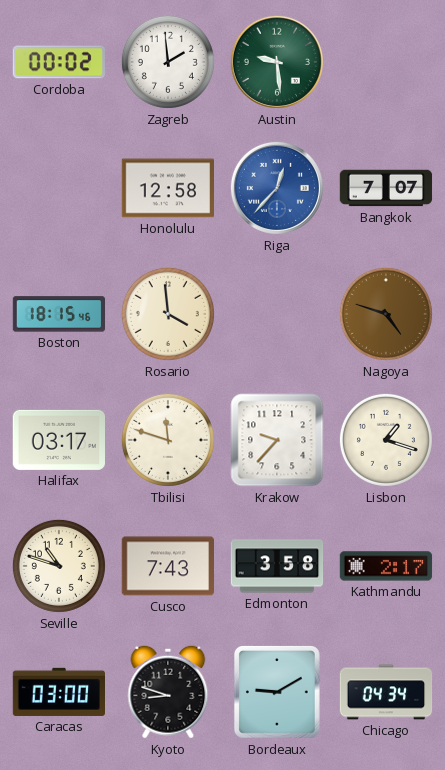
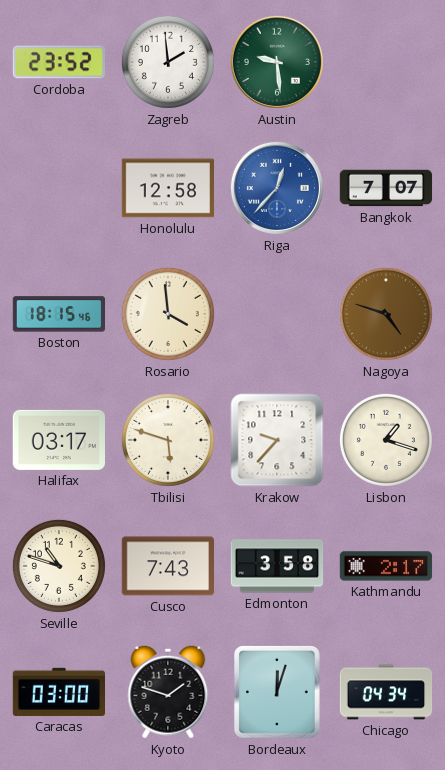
Cordoba: 00:02 -> 23:52 (58, 62)
Tbilisi: 11:48 -> 5:48 (168, 440)
Kyoto: 8:48 -> 1:48 (168, 692)
Bordeaux: 9:10 -> 12:03 (277, 693)
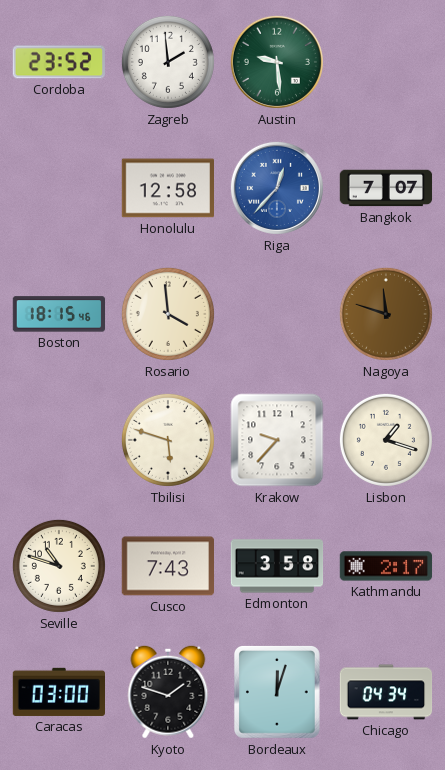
Nagoya: 4:48 -> 11:48 (386, 314)
Halifax: 03:17 -> none (58, 440)
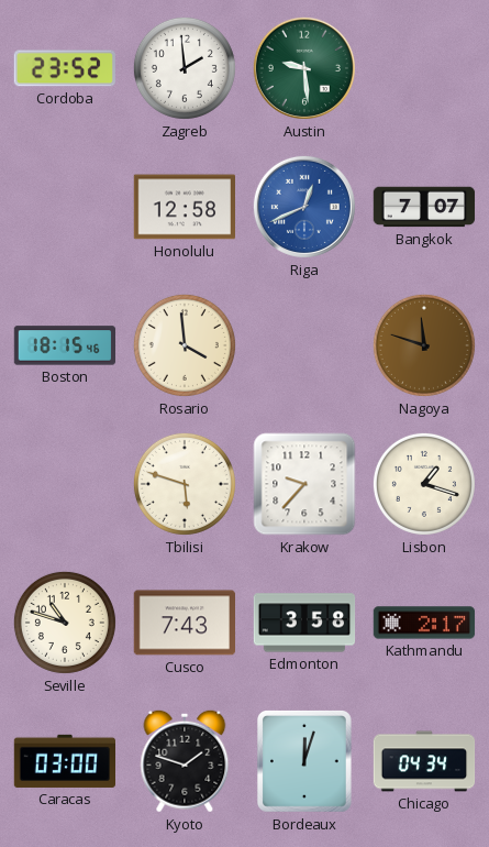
Riga: 12:37 -> 12:41 (304, 207)
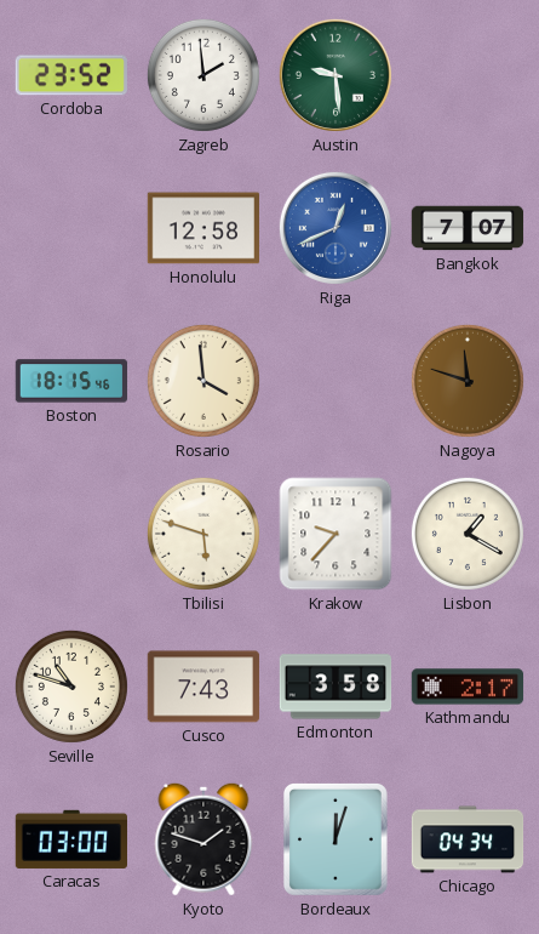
Lisbon: 1:18 -> 1:20 (468, 534)
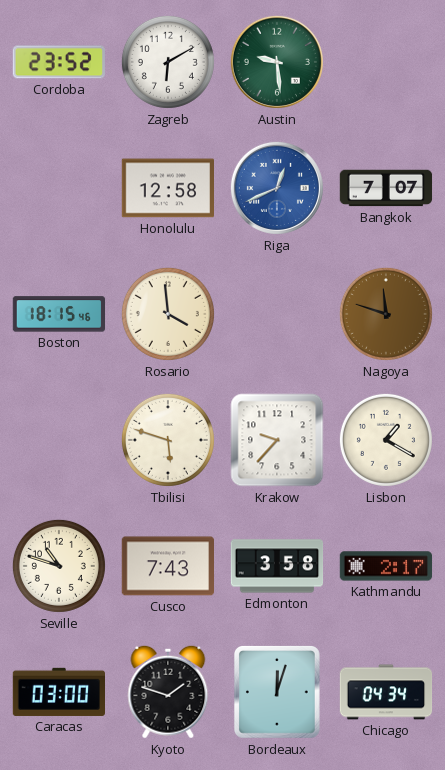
Zagreb: 1:59 -> 6:10 (168, 62)
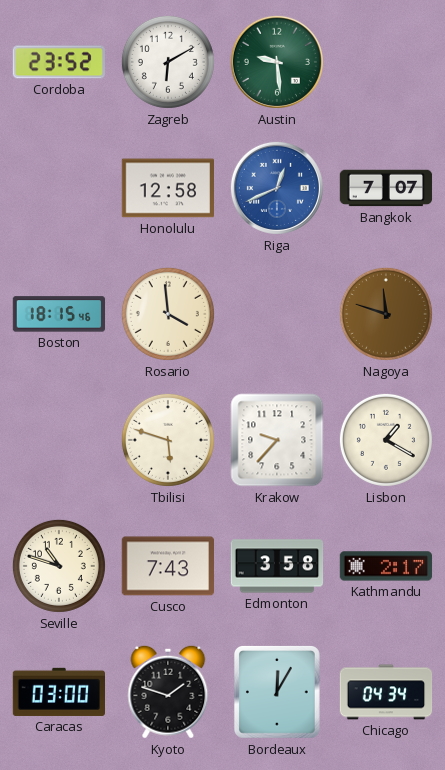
Bordeaux: 12:03 -> 12:05 (277, 693)
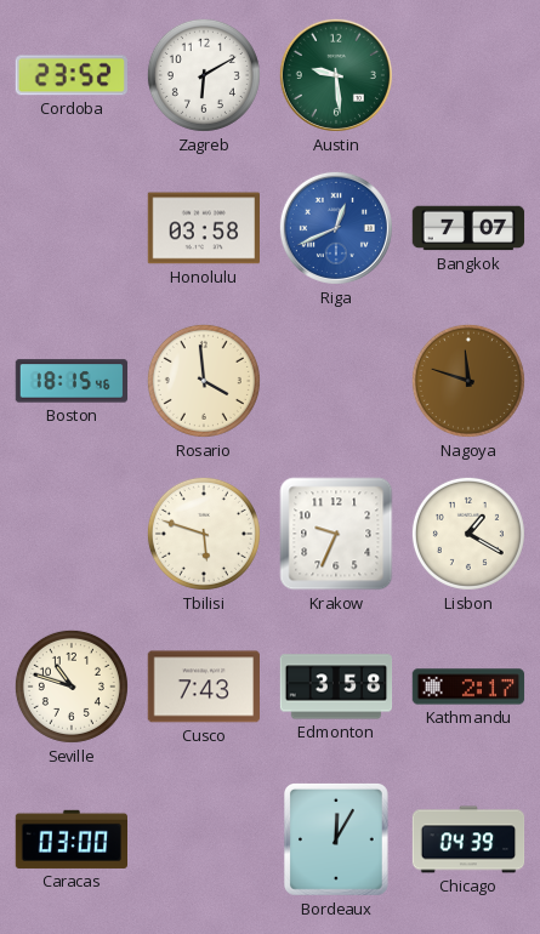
Honolulu: 12:58 -> 03:58 (203, 228)
Krakow: 9:37 -> 9:34 (336, 534)
Kyoto: 1:48 -> none (168, 692)
Chicago: 04:34 -> 04:39 (468, 839)
